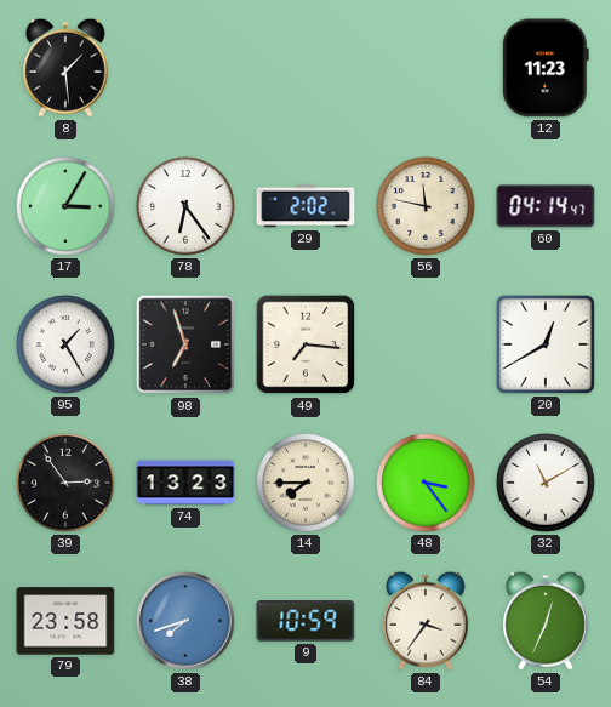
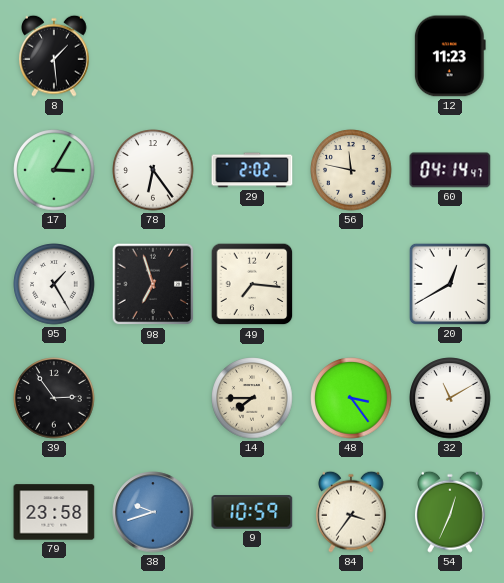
74: 13:23 -> none (185, 483)
38: 7:42 -> 9:42 (153, 512)
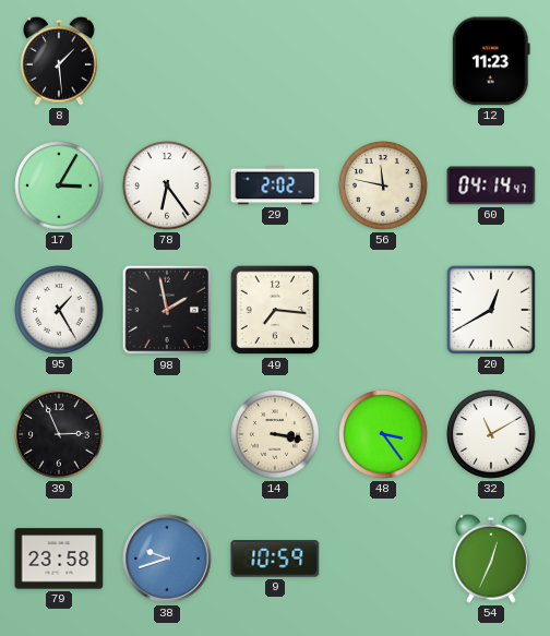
98: 6:57 -> 1:58 (167, 310)
39: 2:54 -> 2:56 (59, 434)
14: 7:45 -> 3:17 (275, 434)
84: 3:36 -> none (352, 512)
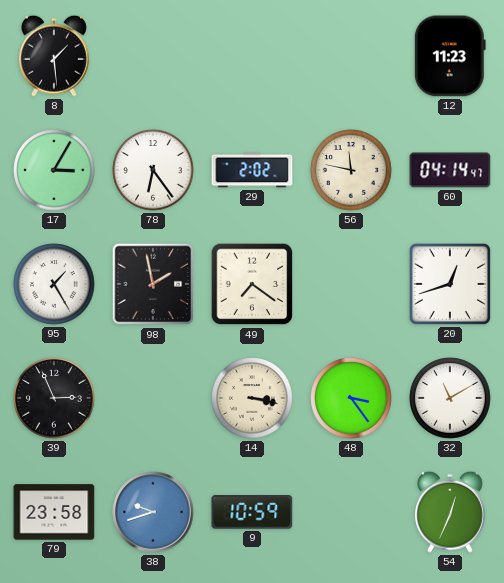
49: 7:16 -> 7:21 (252, 284)
20: 12:40 -> 12:42 (450, 284)
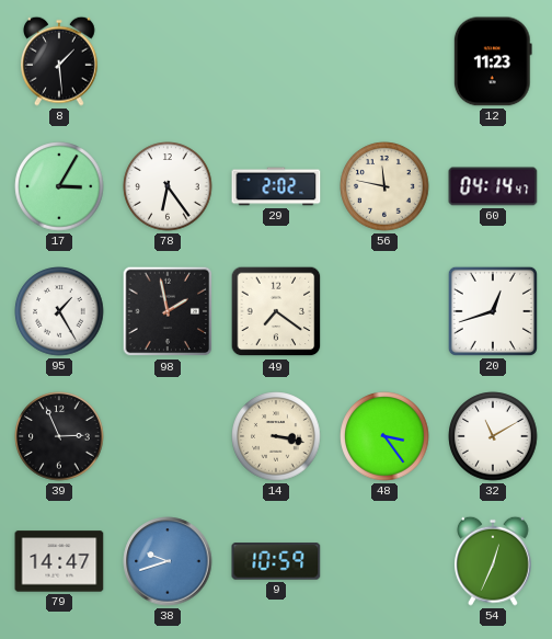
79: 23:58 -> 14:47 (59, 561)
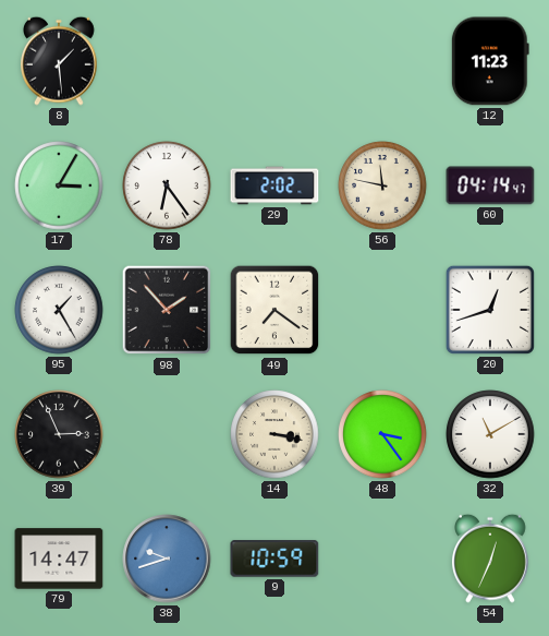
98: 1:58 -> 1:53 (167, 310)
